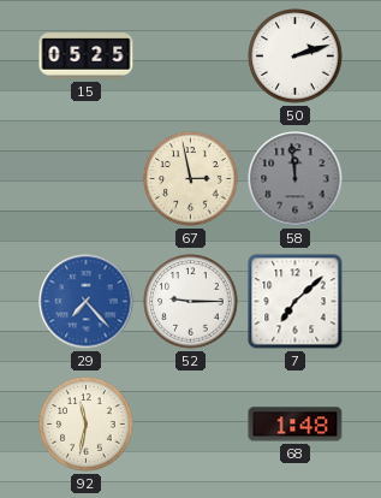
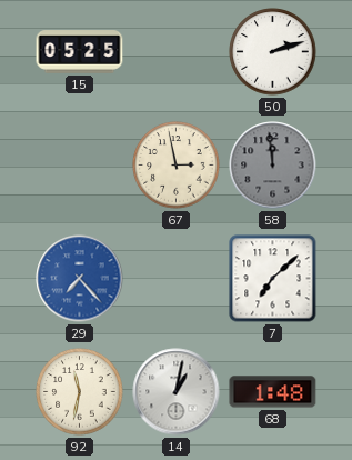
52: 9:15 -> none (191, 302)
14: none -> 1:02 (177, 392)
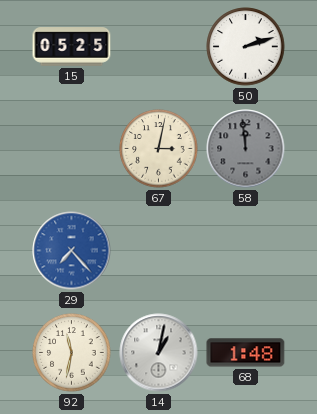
67: 2:58 -> 3:02 (159, 149)
7: 7:08 -> none (273, 279)
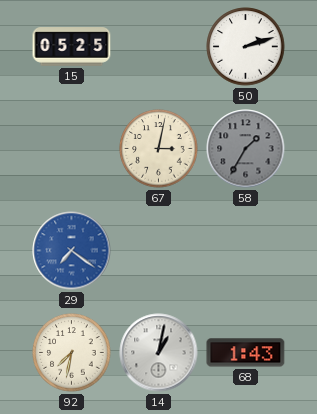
58: 11:59 -> 1:35 (246, 149)
29: 7:23 -> 7:21 (72, 251)
92: 11:32 -> 7:32 (72, 353)
68: 1:48 -> 1:43 (246, 353)
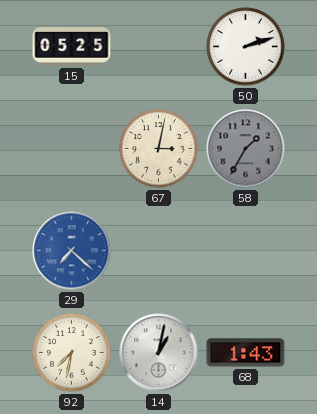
29: 7:21 -> 7:22 (72, 251)
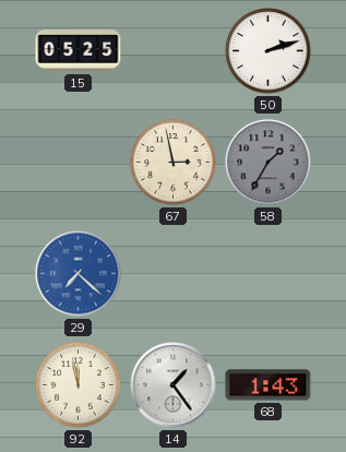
67: 3:02 -> 2:58 (174, 163)
92: 7:32 -> 11:58 (79, 385)
14: 1:02 -> 1:24 (174, 385)
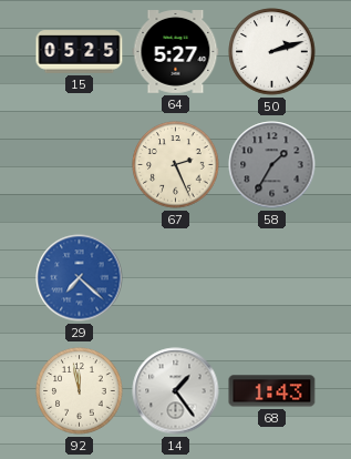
64: none -> 5:27 (176, 52)
67: 2:58 -> 2:26 (176, 165)
